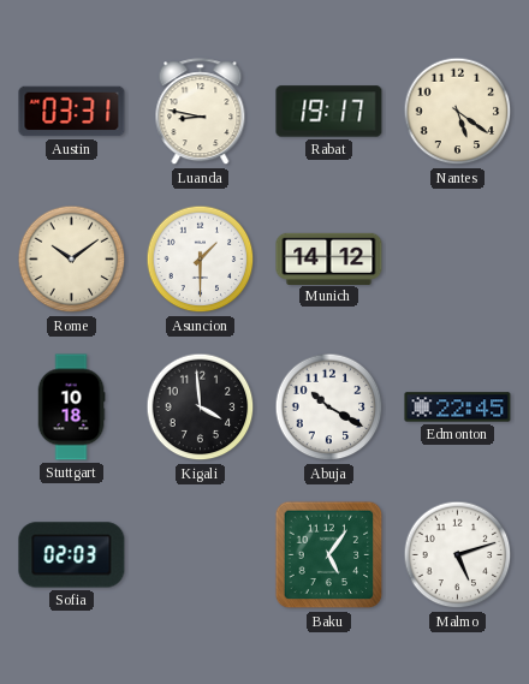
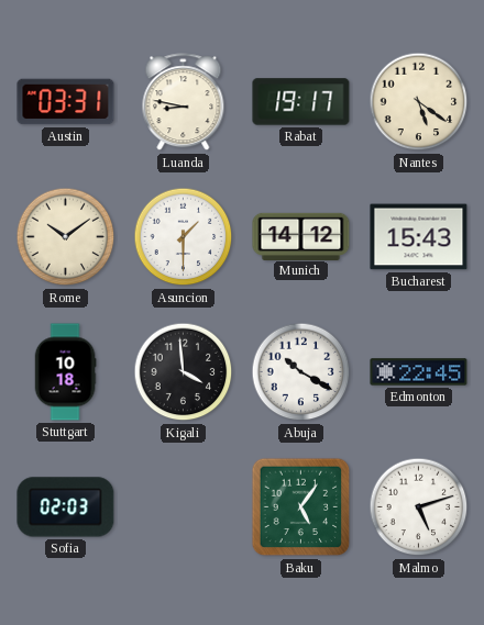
Bucharest: none -> 15:43 (419, 237)
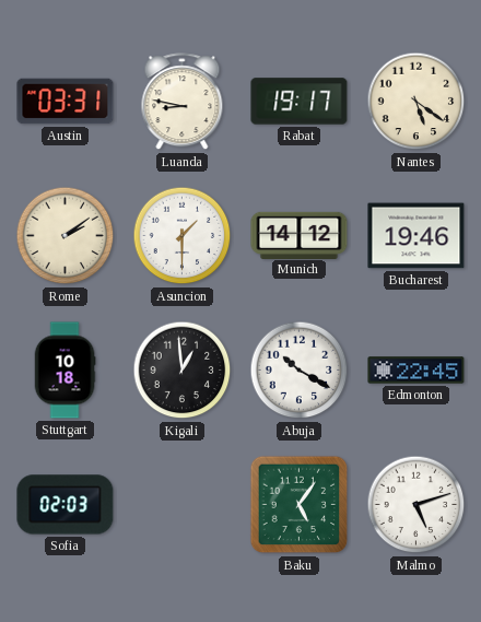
Rome: 10:09 -> 2:09 (66, 236)
Bucharest: 15:43 -> 19:46 (417, 236)
Kigali: 3:59 -> 12:59 (183, 371)
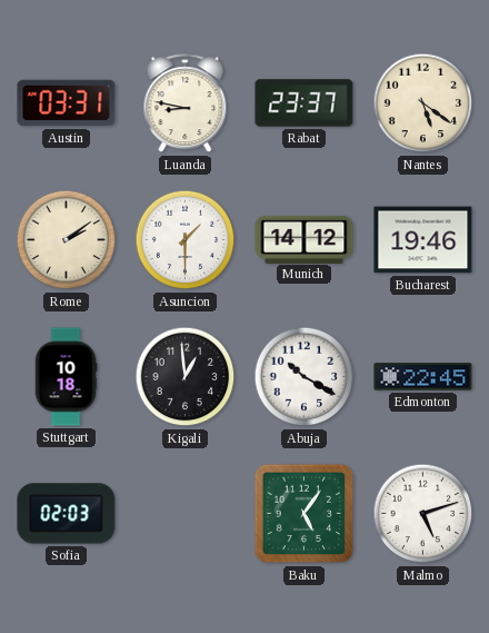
Rabat: 19:17 -> 23:37 (305, 103)
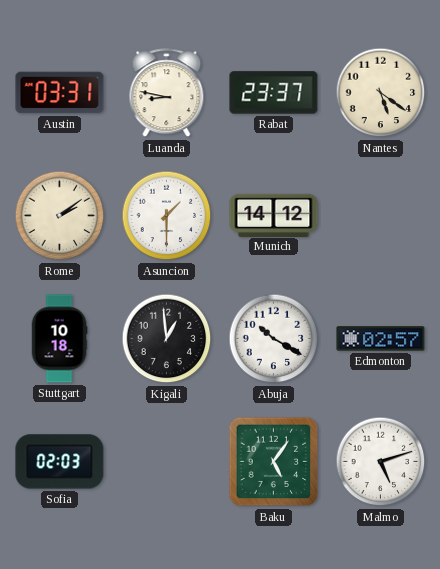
Bucharest: 19:46 -> none (423, 240)
Edmonton: 22:45 -> 02:57 (381, 339)
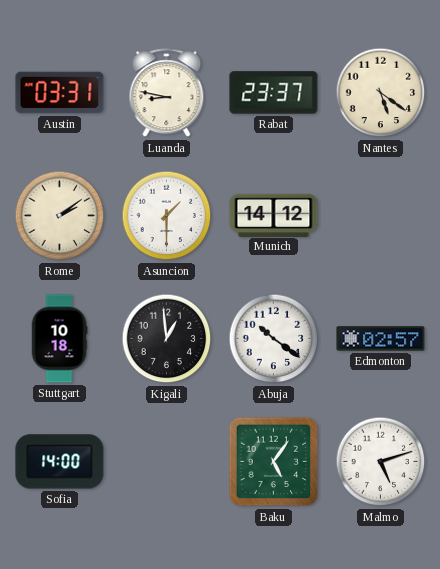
Abuja: 10:20 -> 10:21 (274, 339)
Sofia: 02:03 -> 14:00 (60, 462)
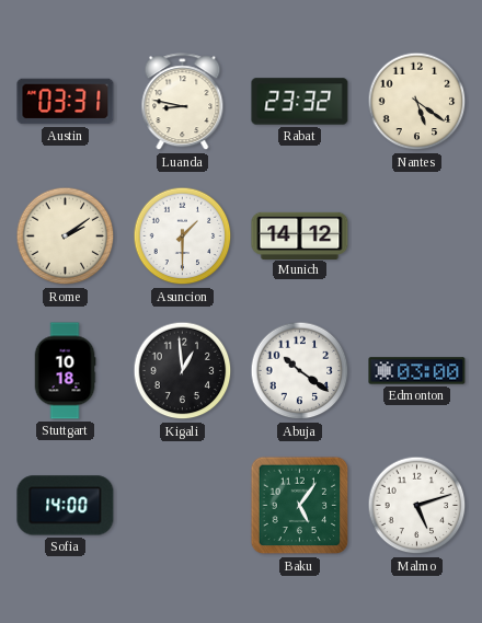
Rabat: 23:37 -> 23:32 (300, 102)
Edmonton: 02:57 -> 03:00 (417, 371)
